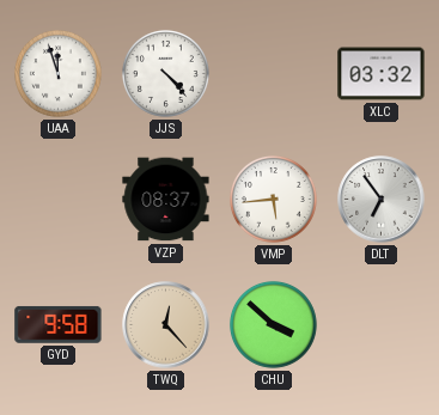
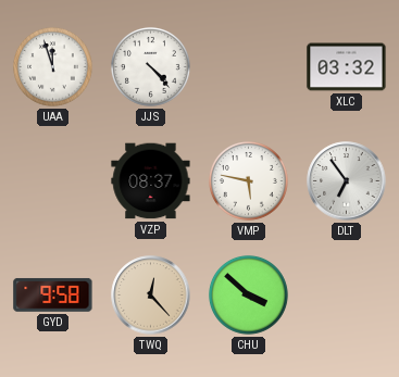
VMP: 5:44 -> 5:47 (248, 180)
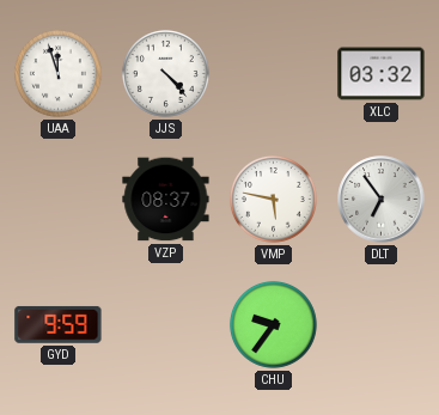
GYD: 9:58 -> 9:59 (59, 324)
TWQ: 12:23 -> none (151, 296)
CHU: 3:52 -> 9:36 (273, 324)
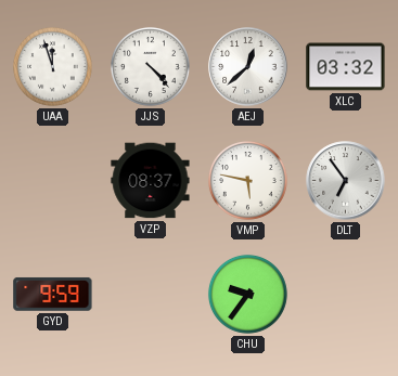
AEJ: none -> 12:38 (248, 67)
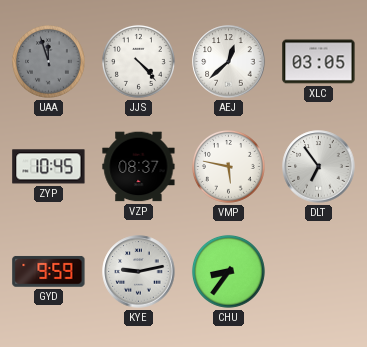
UAA dial: white -> grey (48, 61)
XLC: 03:32 -> 03:05 (319, 62)
ZYP: none -> 10:45 (49, 167)
KYE: none -> 9:13 (139, 272)
CHU: 9:36 -> 8:36 (228, 271)
